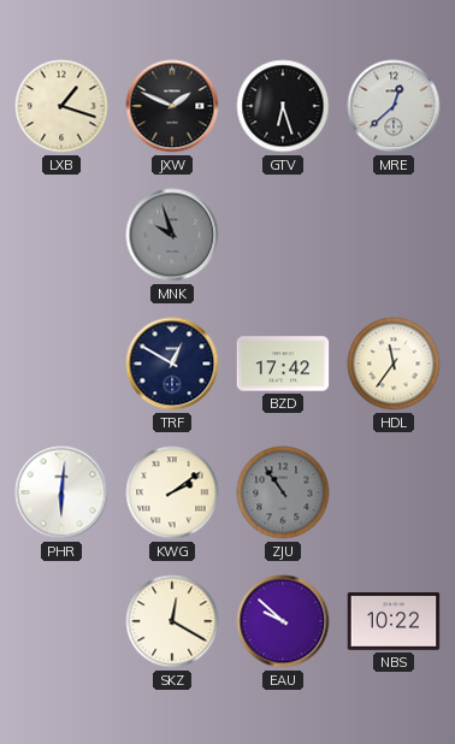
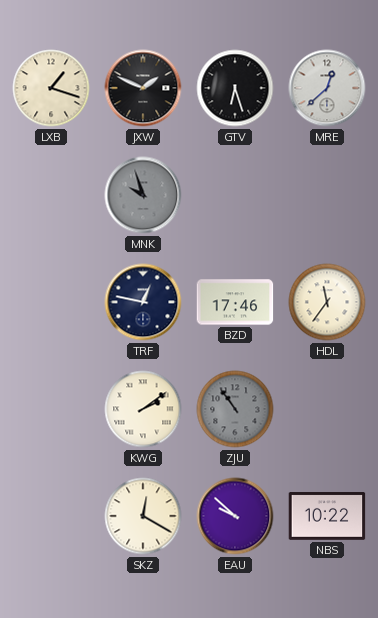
TRF: 12:50 -> 12:47 (143, 302)
BZD: 17:42 -> 17:46 (235, 302)
PHR: 6:01 -> none (61, 492)
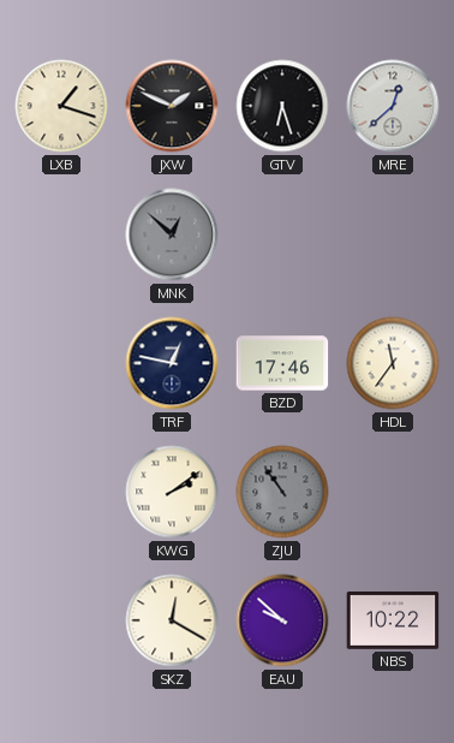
MNK: 9:57 -> 12:52 (172, 234)
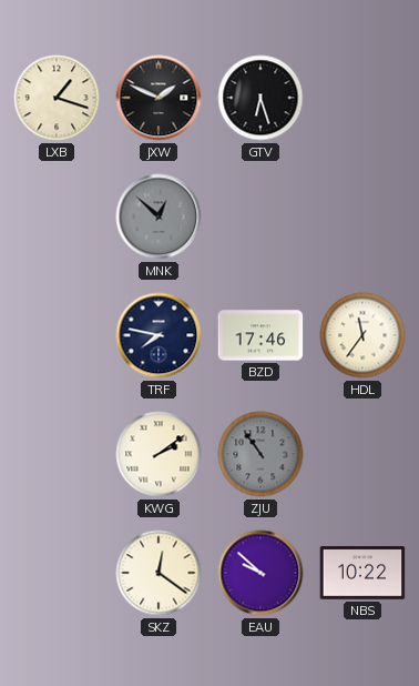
MRE: 12:38 -> none (393, 106)
TRF: 12:47 -> 7:47 (159, 335)
SKZ: 12:20 -> 12:21 (159, 573)
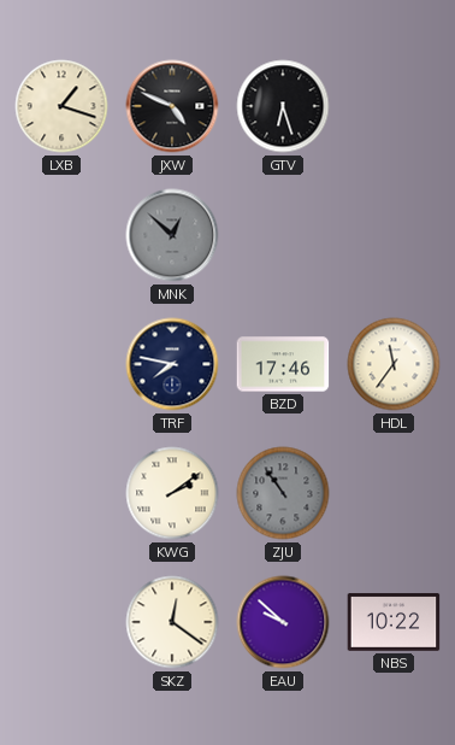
JXW: 1:49 -> 4:49 (172, 106)
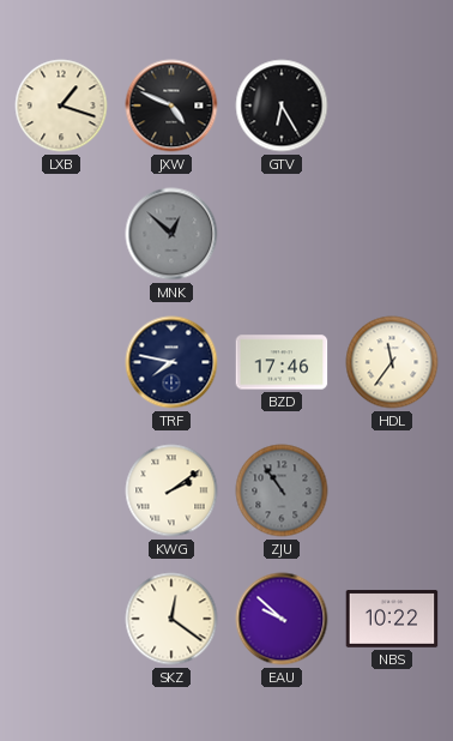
GTV: 6:27 -> 6:25 (282, 106)
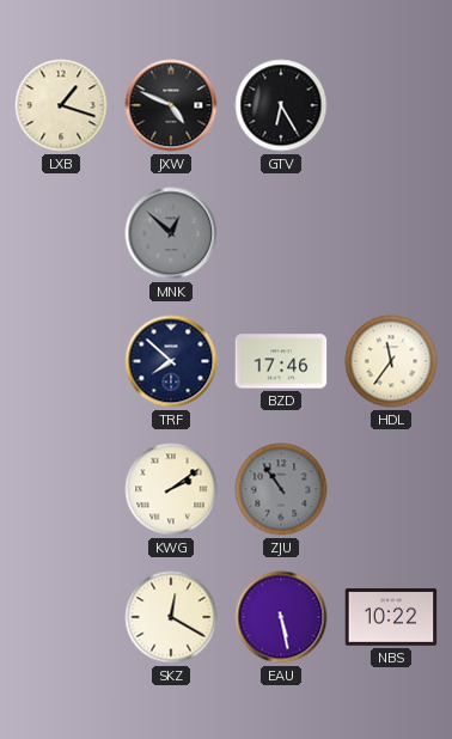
TRF: 7:47 -> 7:52 (171, 361)
SKZ: 12:21 -> 12:20 (171, 617)
EAU: 9:52 -> 5:28 (281, 617)
